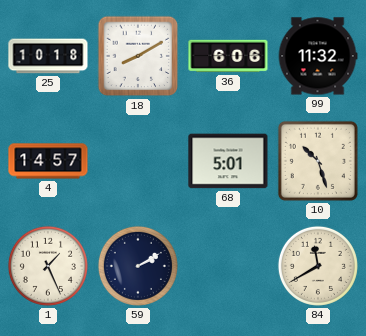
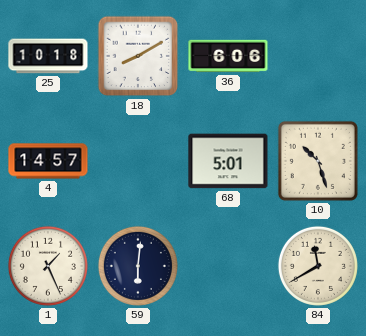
99: 11:32 -> none (318, 56)
59: 2:10 -> 6:01 (138, 266)
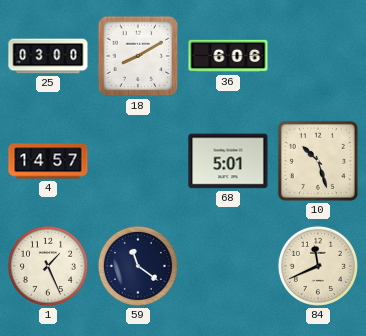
25: 10:18 -> 03:00 (48, 56)
59: 6:01 -> 11:21 (138, 266)
84: 11:40 -> 11:41 (318, 266)
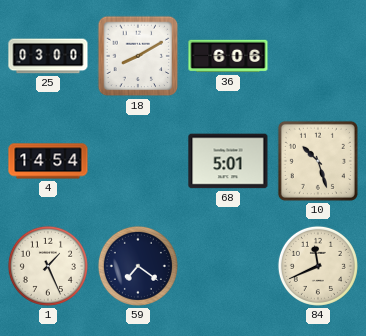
4: 14:57 -> 14:54 (48, 161)
59: 11:21 -> 7:21 (138, 266)
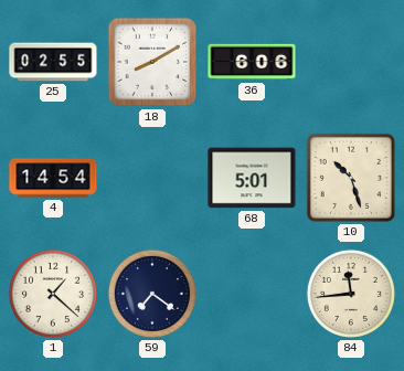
25: 03:00 -> 02:55 (53, 62)
1: 1:26 -> 1:22 (53, 294)
84: 11:41 -> 11:44 (351, 294)
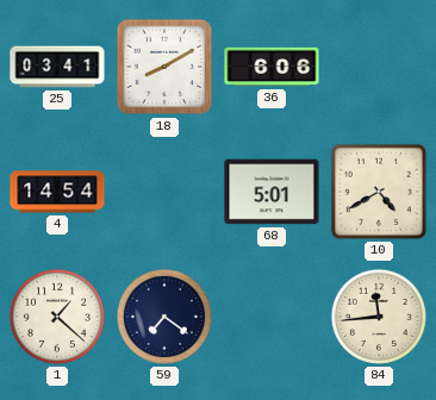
25: 02:55 -> 03:41 (57, 67)
10: 10:27 -> 4:40 (379, 192)
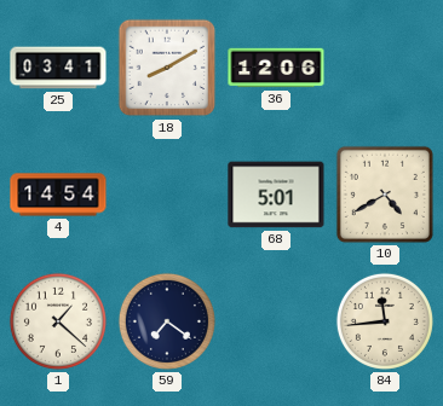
36: 6:06 -> 12:06 (276, 68)
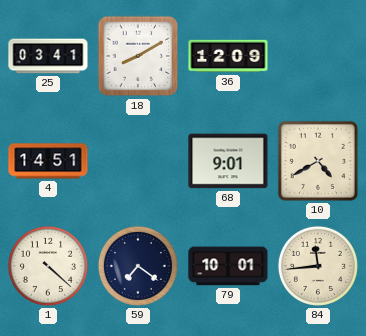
36: 12:06 -> 12:09 (228, 56)
4: 14:54 -> 14:51 (48, 161)
68: 5:01 -> 9:01 (228, 161)
1: 1:22 -> 4:22 (48, 266)
79: none -> 10:01 (228, 266)
